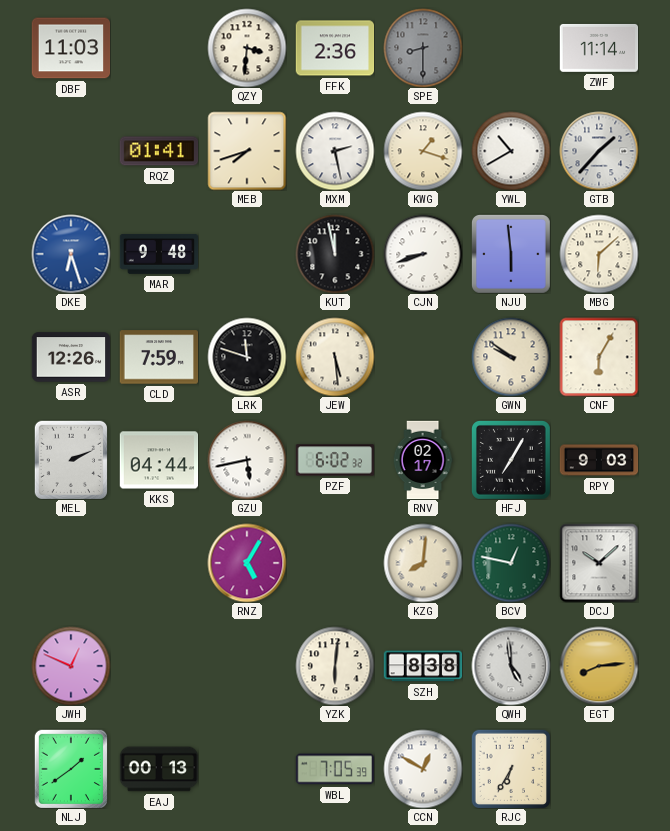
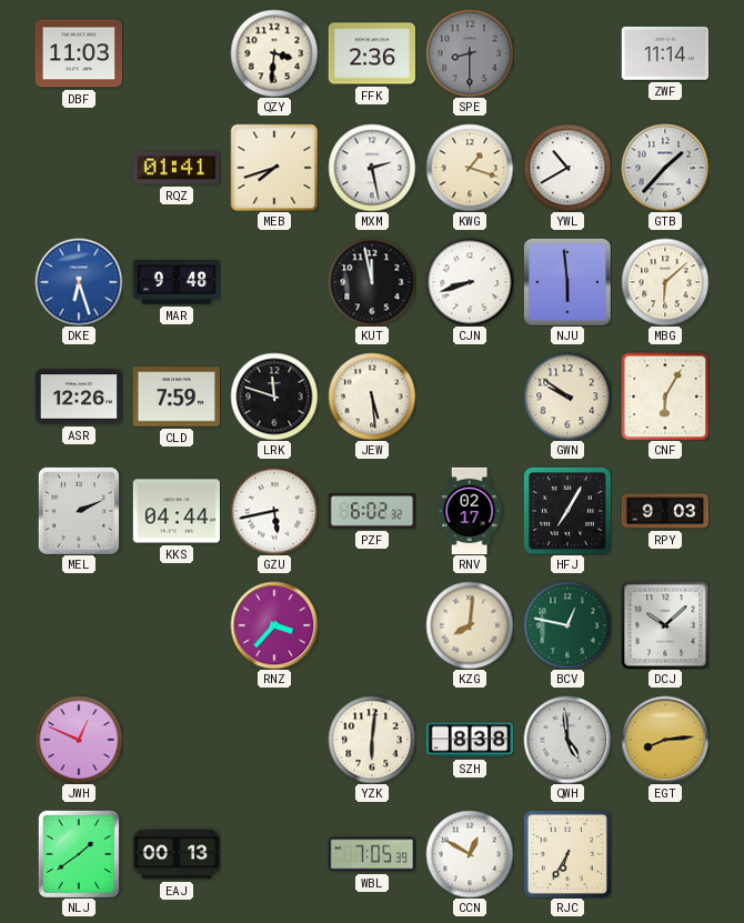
RNZ: 5:05 -> 3:37 (274, 625)
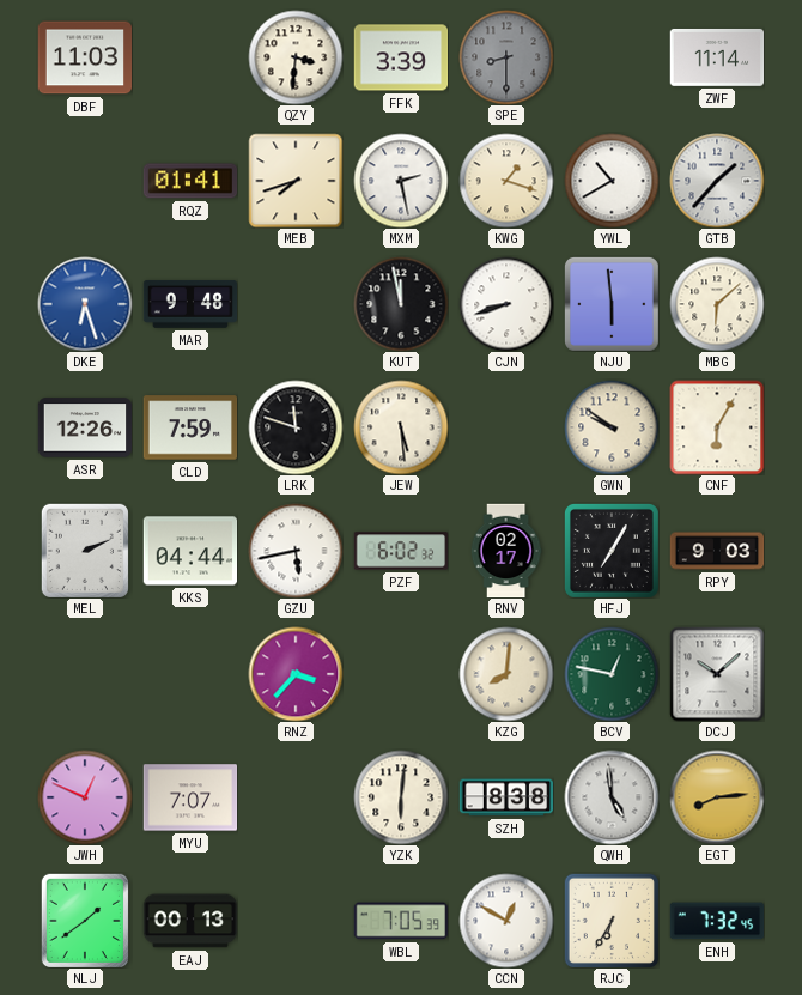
FFK: 2:36 -> 3:39 (401, 57)
MYU: none -> 7:07 (190, 797)
ENH: none -> 7:32 (717, 921)
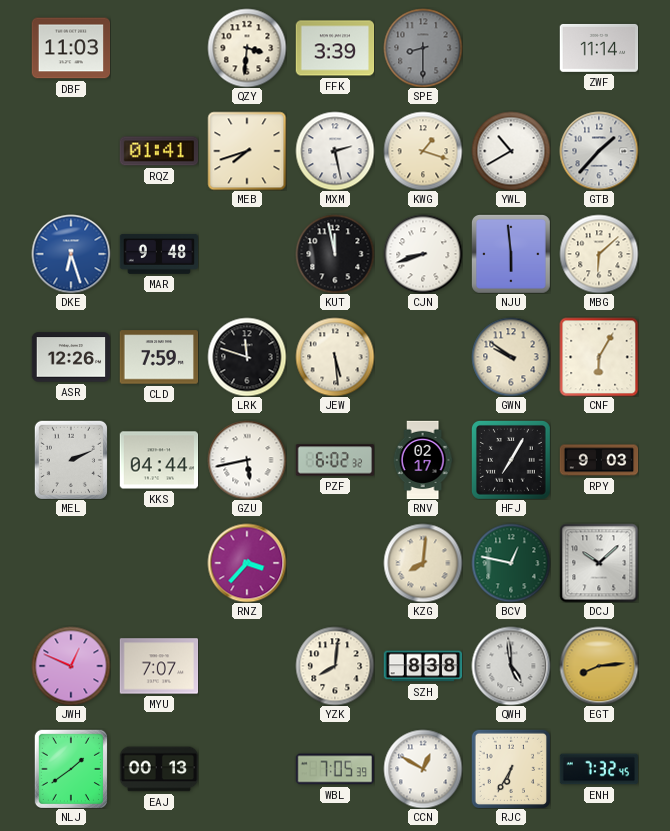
YZK: 6:01 -> 8:01 (335, 666)
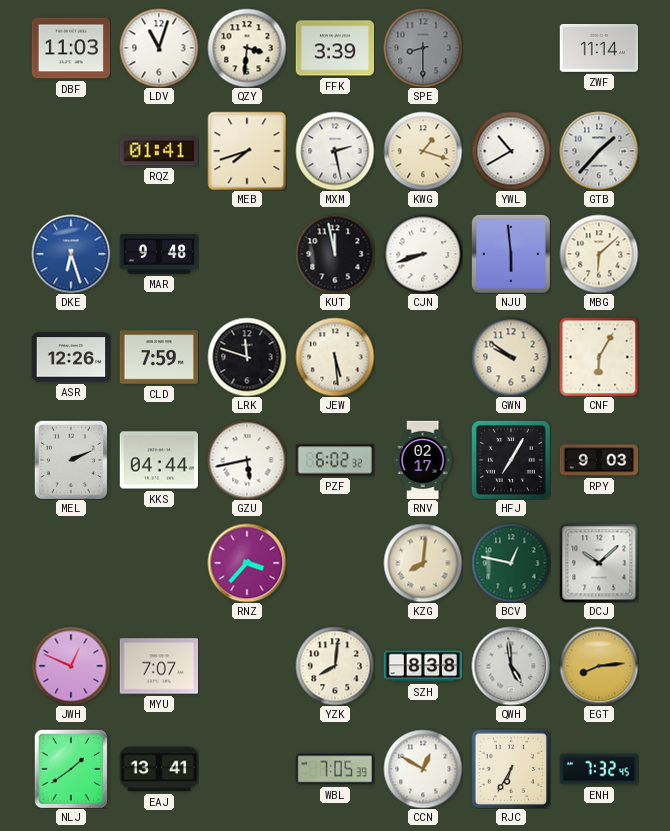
LDV: none -> 11:03 (159, 48)
EAJ: 00:13 -> 13:41 (159, 769)
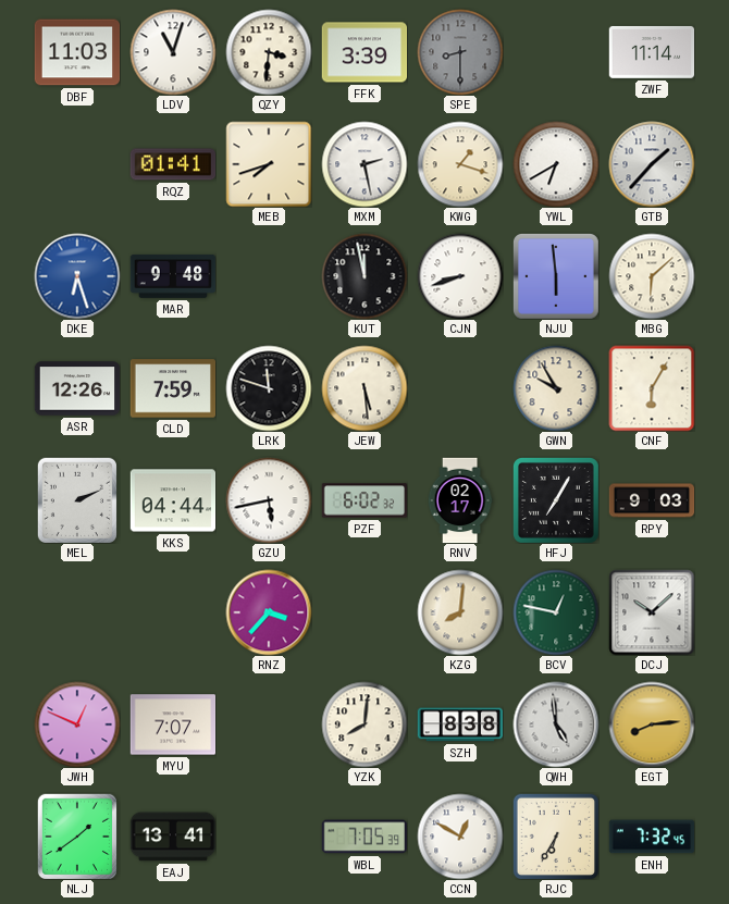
YWL: 10:40 -> 6:40 (556, 164)
GWN: 9:51 -> 9:55 (556, 388)
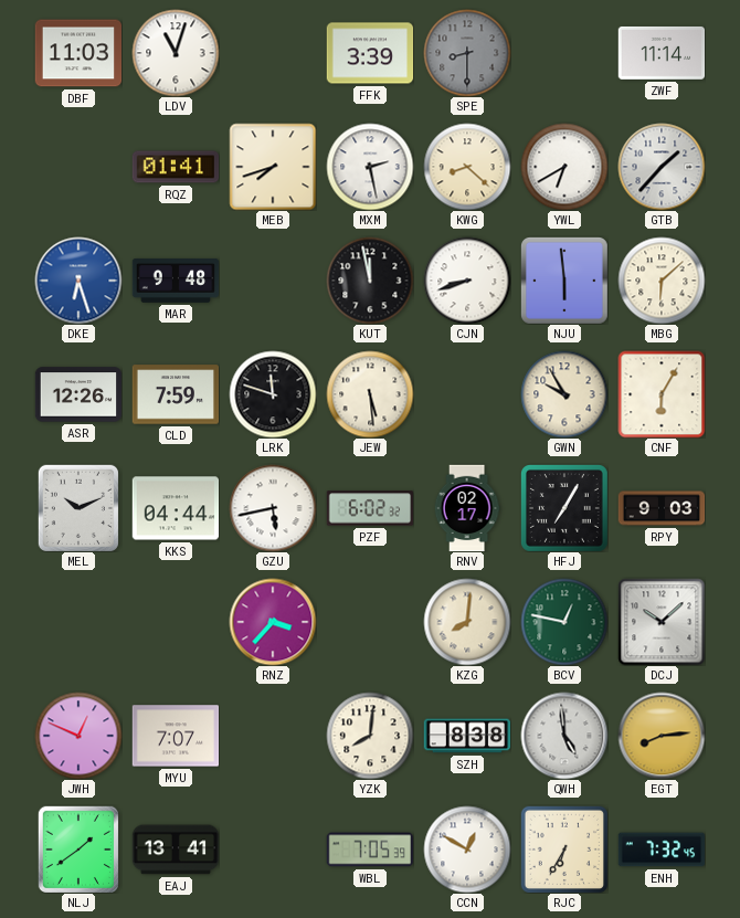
QZY: 3:31 -> none (269, 52)
KWG: 1:18 -> 8:22 (467, 167)
MEL: 2:11 -> 10:11 (78, 508)
